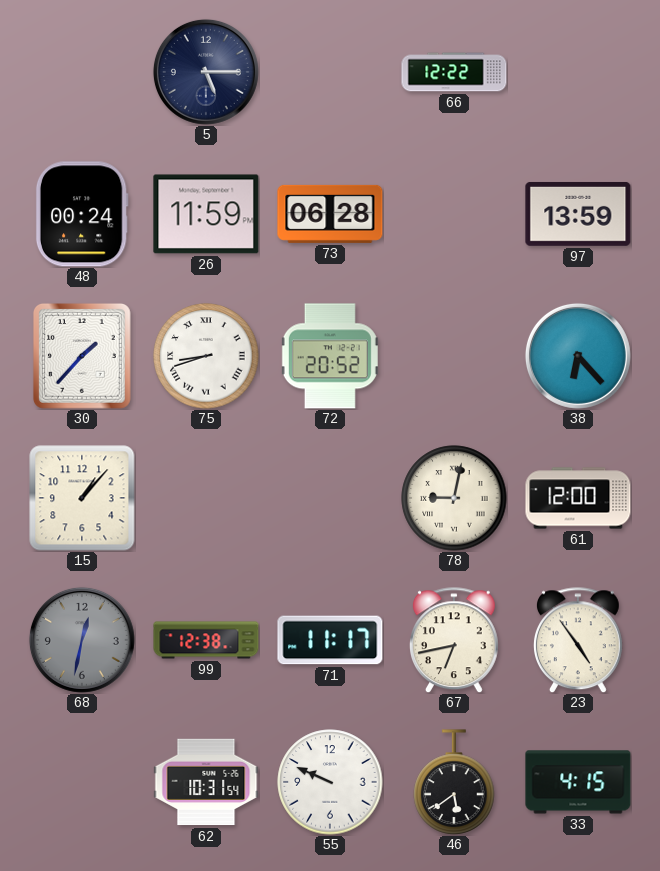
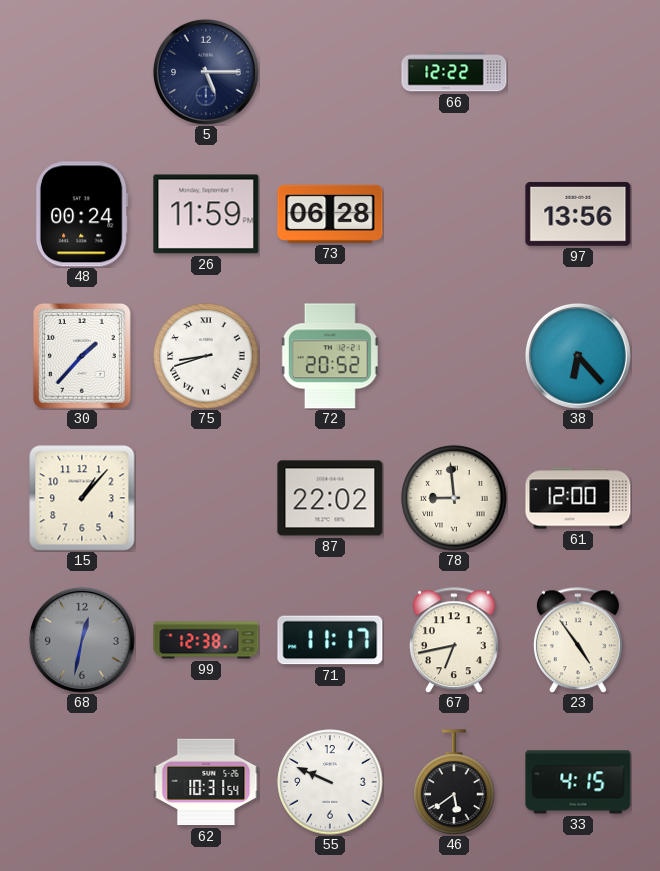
97: 13:59 -> 13:56 (578, 214)
87: none -> 22:02 (330, 498)
78: 9:02 -> 8:59 (454, 498)
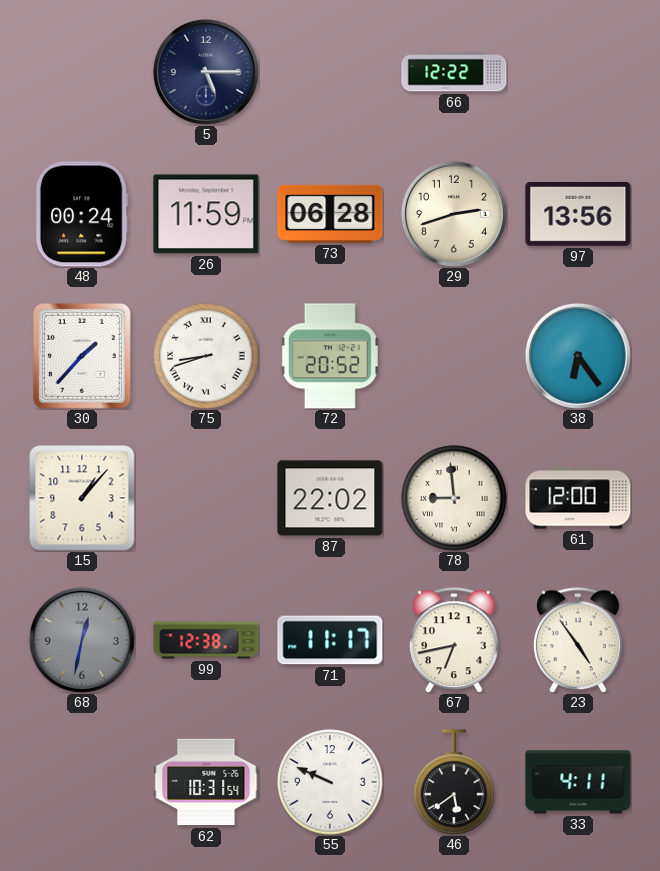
29: none -> 2:42 (454, 214)
38: 6:23 -> 6:24 (578, 356)
33: 4:15 -> 4:11 (578, 782)
